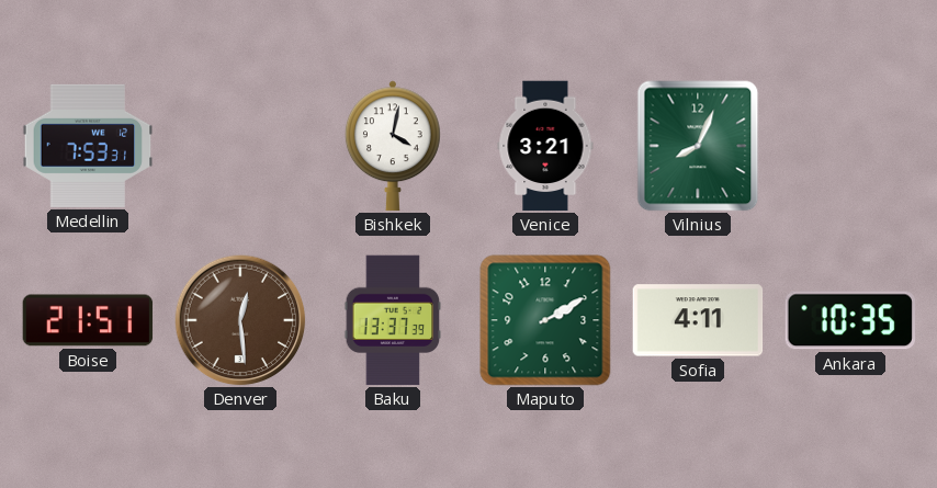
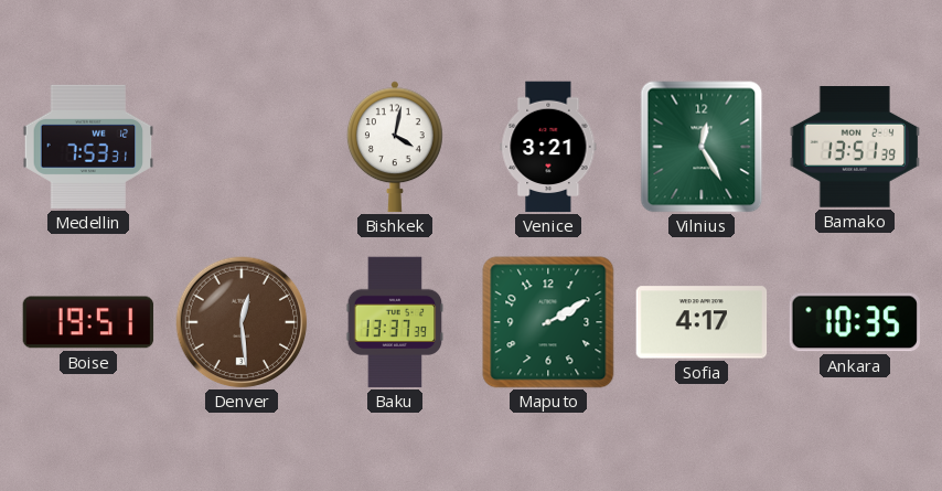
Vilnius: 8:04 -> 12:25 (702, 147)
Bamako: none -> 13:51 (855, 148)
Boise: 21:51 -> 19:51 (88, 322)
Sofia: 4:11 -> 4:17 (702, 322)
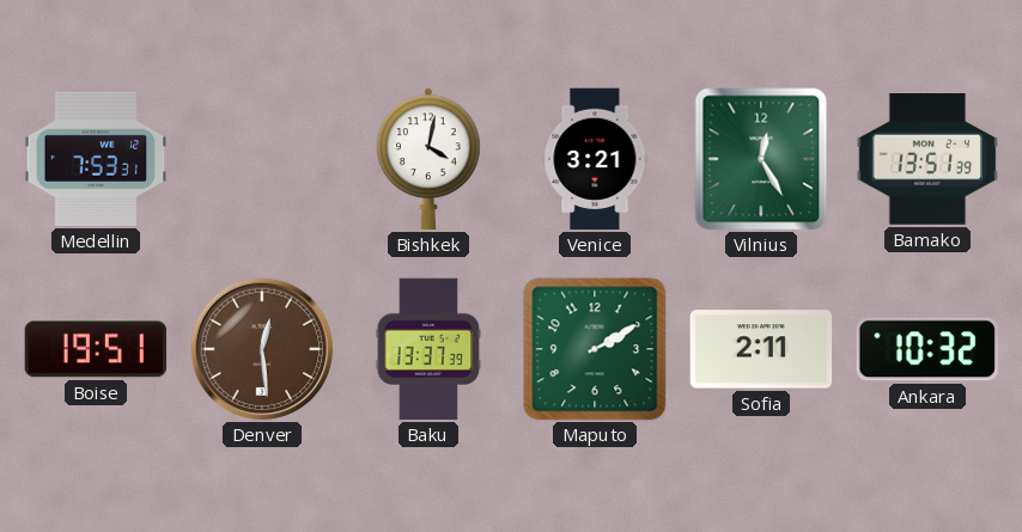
Sofia: 4:17 -> 2:11 (761, 349)
Ankara: 10:35 -> 10:32 (927, 349)
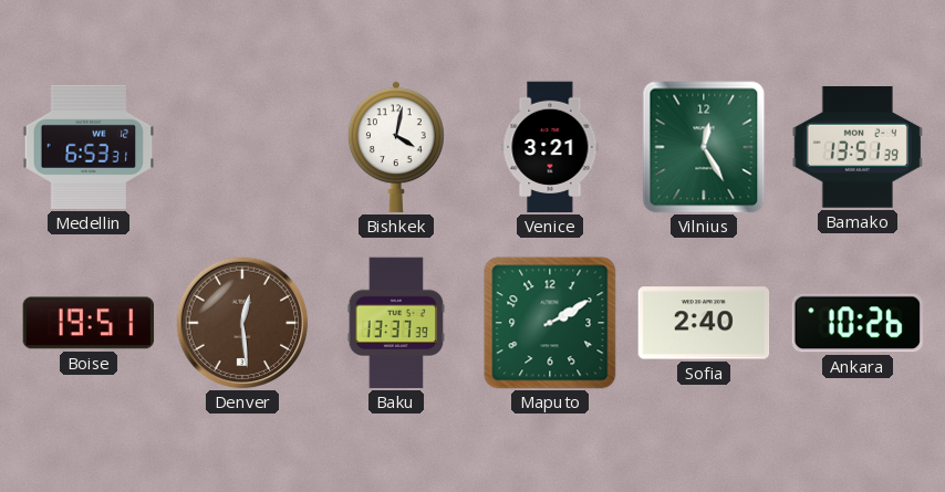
Medellin: 7:53 -> 6:53 (89, 147)
Sofia: 2:11 -> 2:40 (704, 323)
Ankara: 10:32 -> 10:26 (858, 323)
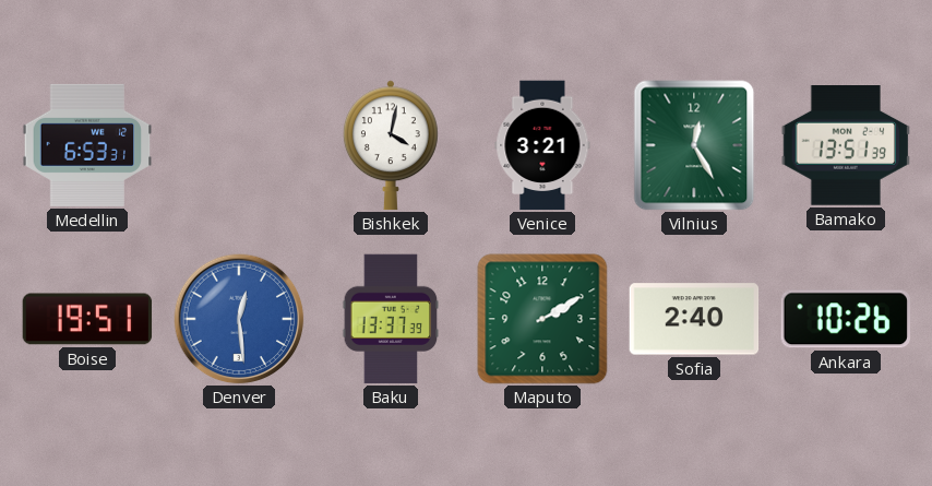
Denver dial: brown -> blue (239, 319)
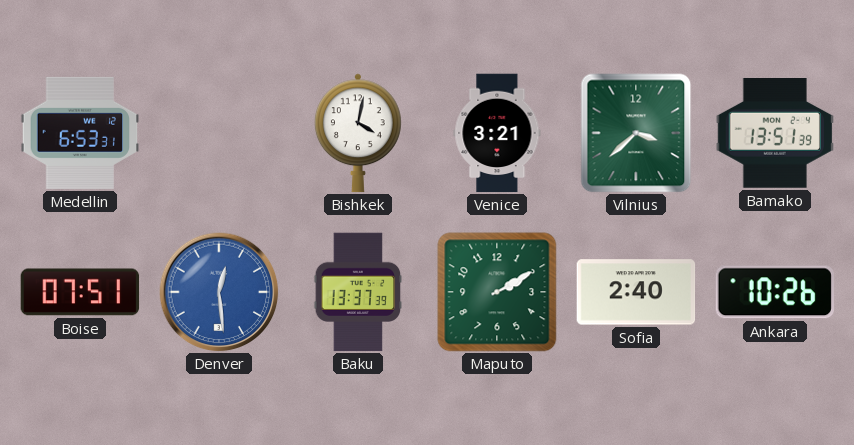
Vilnius: 12:25 -> 3:38 (636, 133)
Boise: 19:51 -> 07:51 (80, 292)
